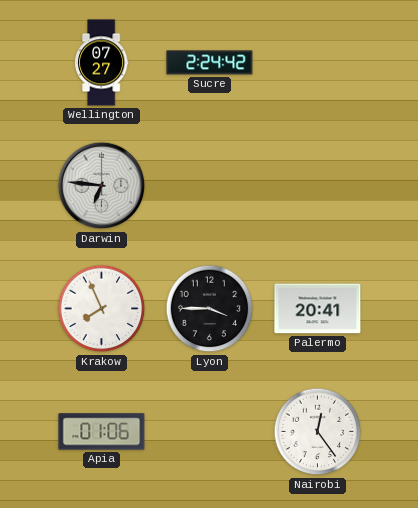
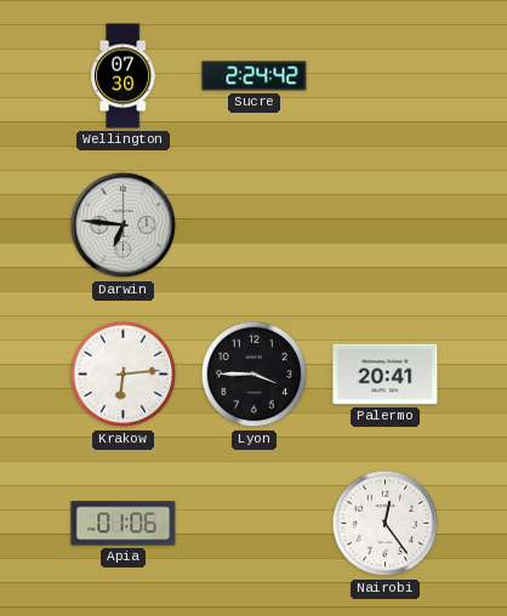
Wellington: 07:27 -> 07:30 (123, 76)
Krakow: 7:56 -> 6:14 (124, 375)
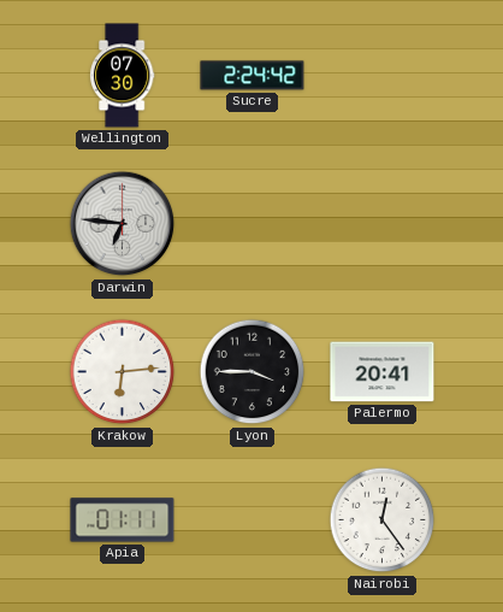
Apia: 01:06 -> 01:11 (123, 520)
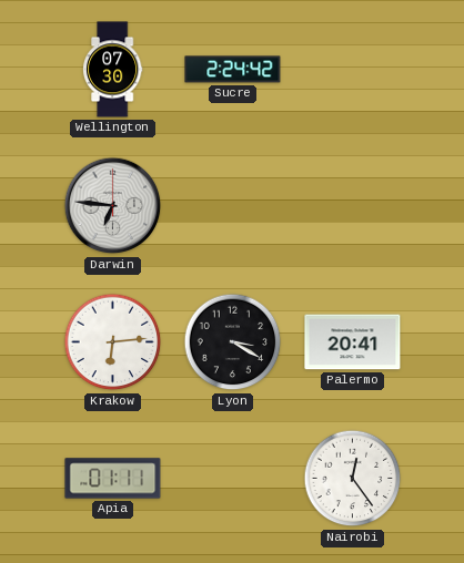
Lyon: 3:45 -> 3:20 (233, 342)
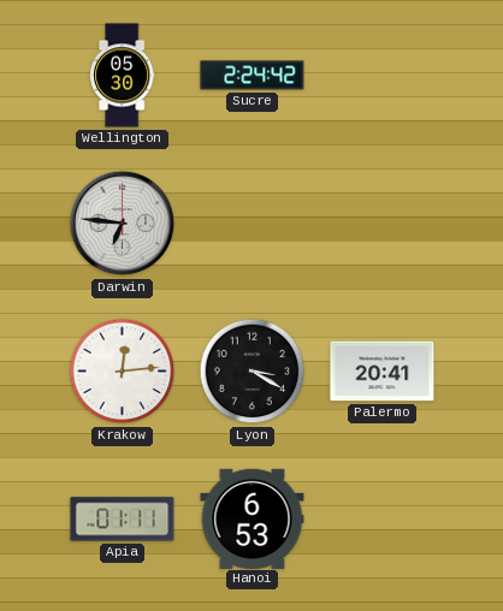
Wellington: 07:30 -> 05:30 (122, 76)
Krakow: 6:14 -> 12:14 (123, 372)
Hanoi: none -> 6:53 (253, 518)
Nairobi: 12:24 -> none (353, 479)
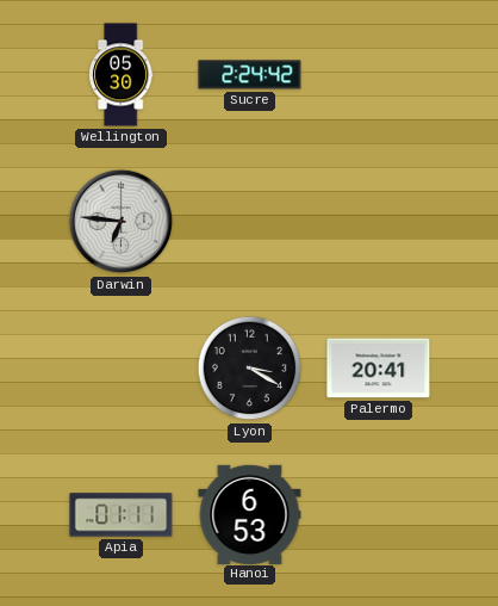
Krakow: 12:14 -> none (123, 372)
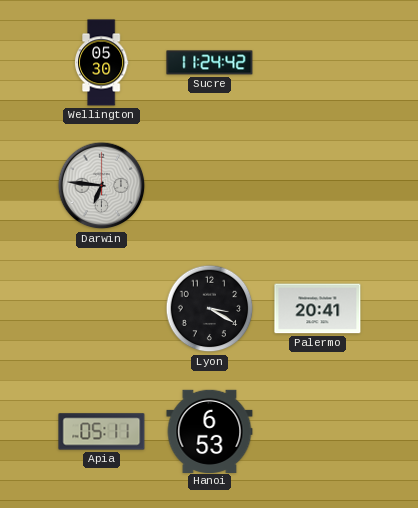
Sucre: 2:24 -> 11:24 (210, 63)
Apia: 01:11 -> 05:11 (102, 432)
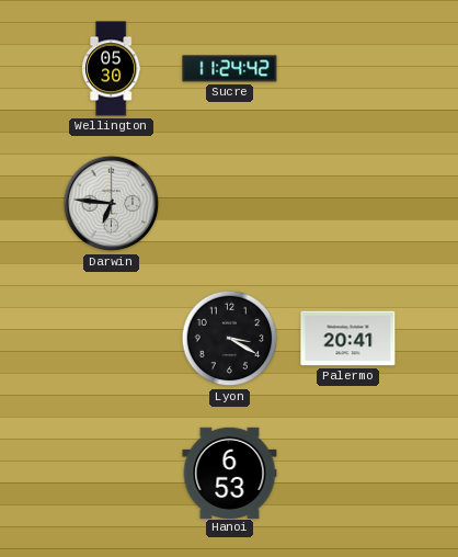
Apia: 05:11 -> none (102, 432)
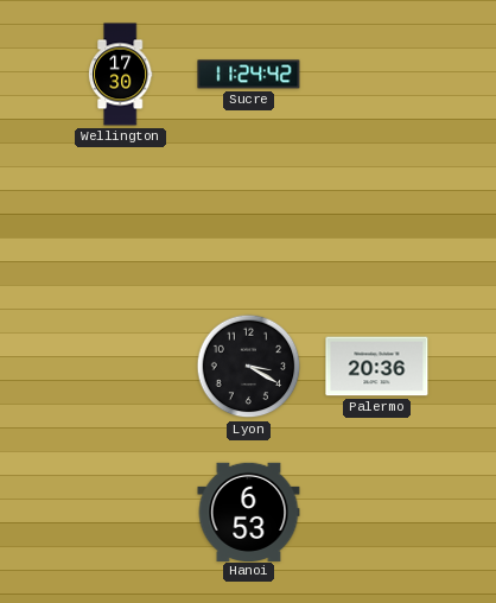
Wellington: 05:30 -> 17:30 (120, 75)
Darwin: 6:46 -> none (112, 204)
Palermo: 20:41 -> 20:36 (377, 367)
